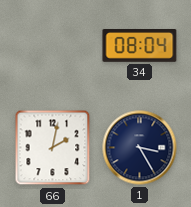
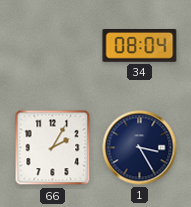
66: 2:02 -> 2:05 (53, 148)
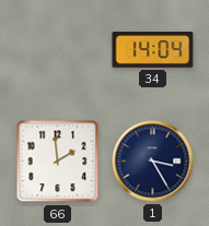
34: 08:04 -> 14:04 (153, 50)
66: 2:05 -> 1:59 (58, 162)
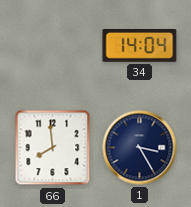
66: 1:59 -> 7:59 (53, 148)
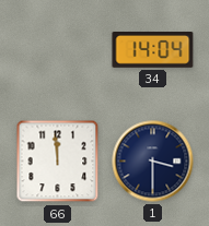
66: 7:59 -> 11:59 (58, 162)
1: 3:25 -> 3:30 (153, 162)
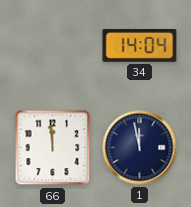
1: 3:30 -> 11:58 (140, 148)
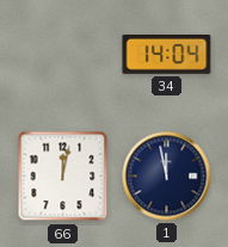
66: 11:59 -> 12:02 (63, 177)
